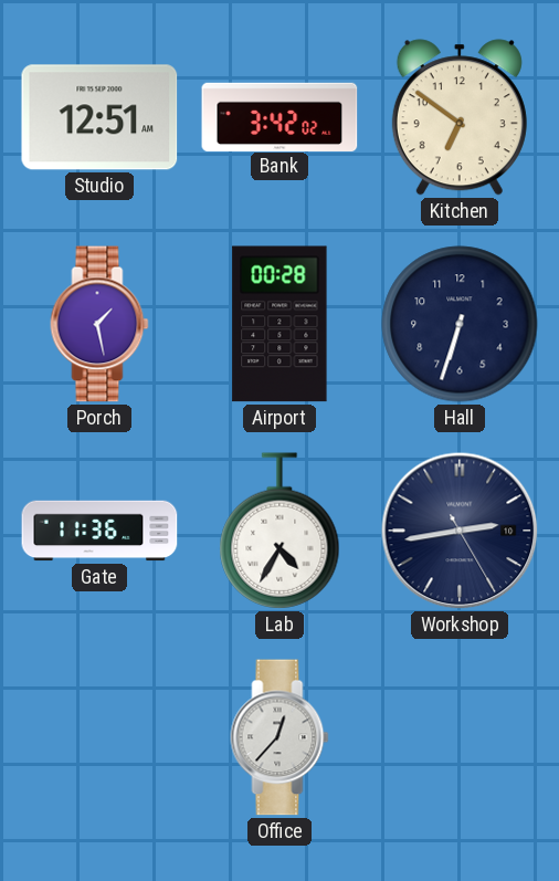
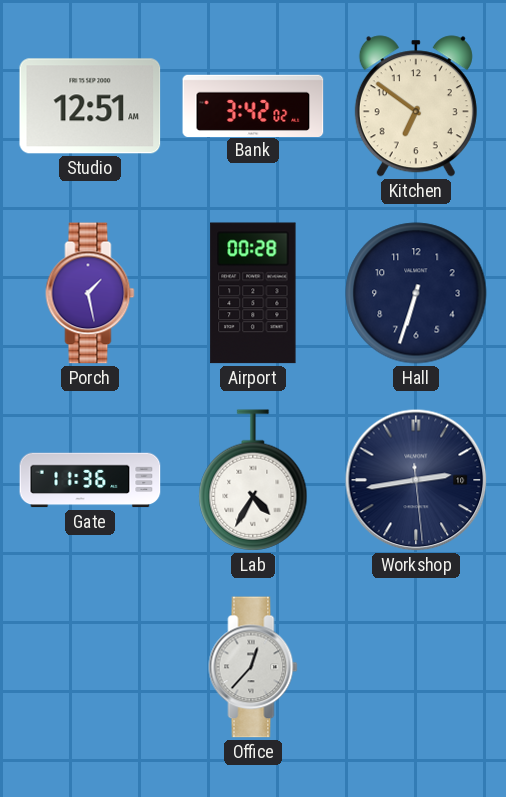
Workshop: 2:43:25 -> 2:43:29 (416, 480)
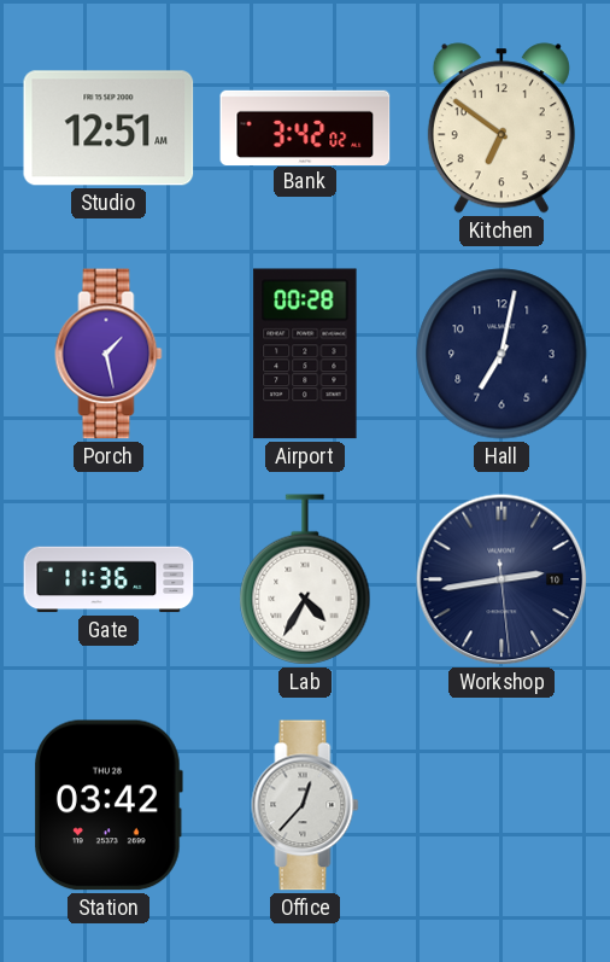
Hall: 6:33 -> 7:02 (502, 354)
Station: none -> 03:42 (108, 805)
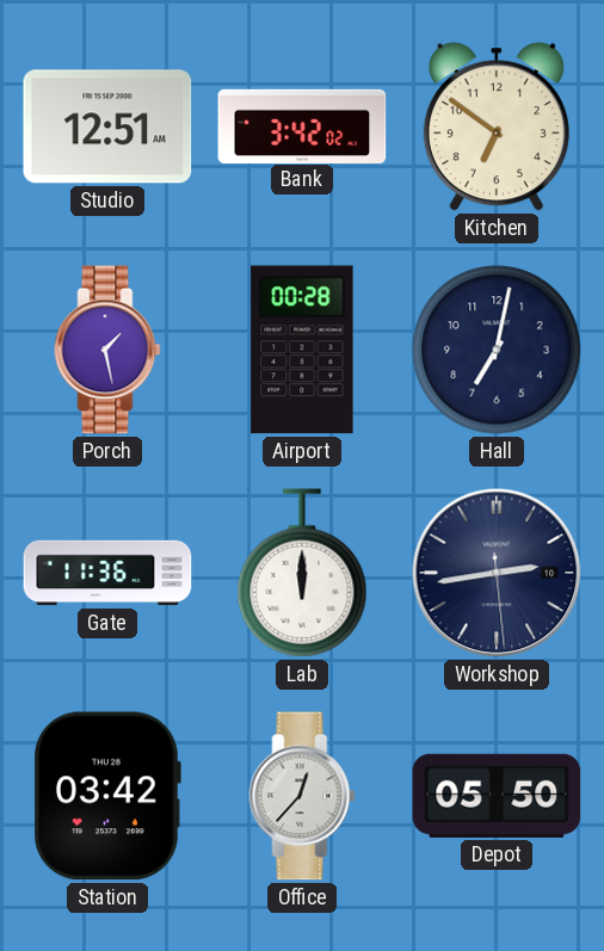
Lab: 4:35 -> 12:00 (302, 573)
Depot: none -> 05:50 (497, 796)
